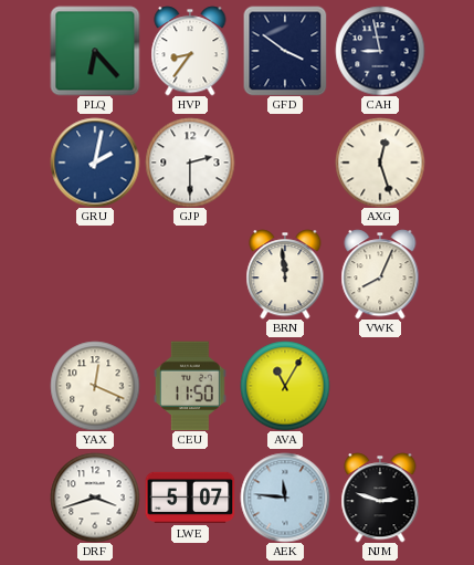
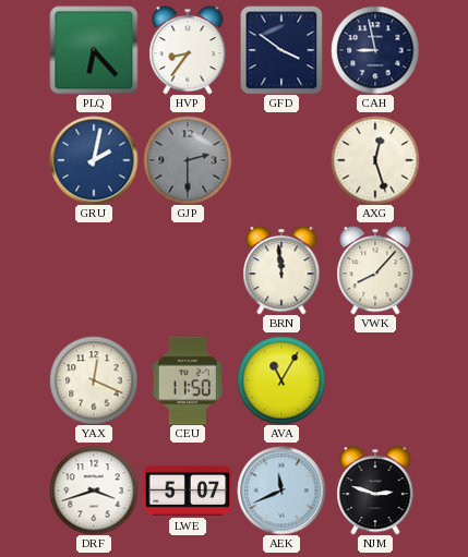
GJP dial: white -> grey (188, 160)
VWK: 8:04 -> 8:07 (375, 270)
AEK: 11:46 -> 11:41 (281, 491)
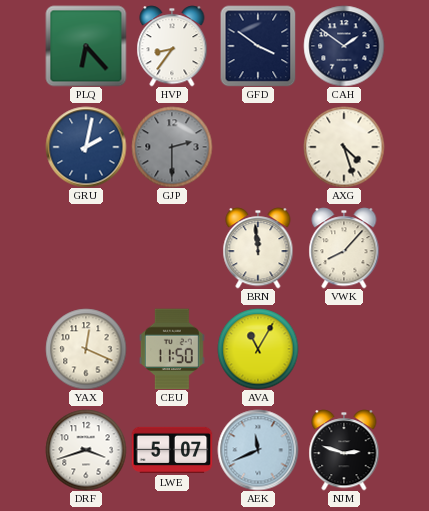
CAH: 8:58 -> 1:51 (344, 46)
AXG: 12:27 -> 4:27 (344, 147)
